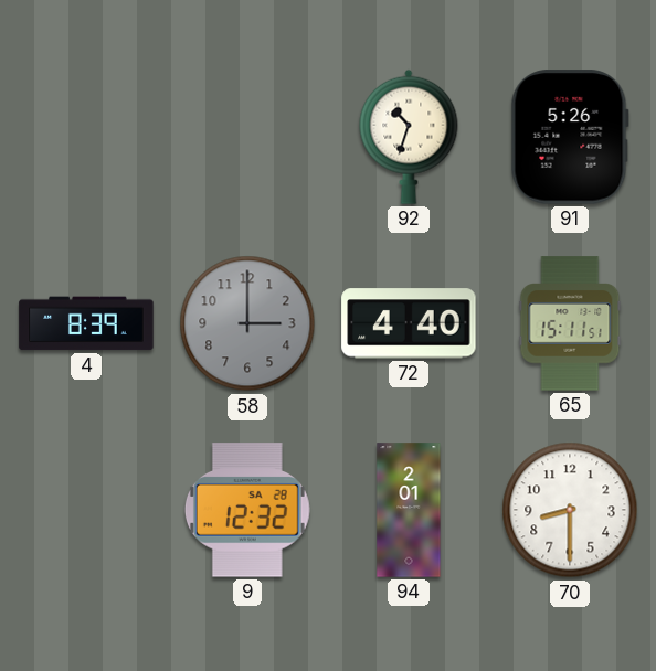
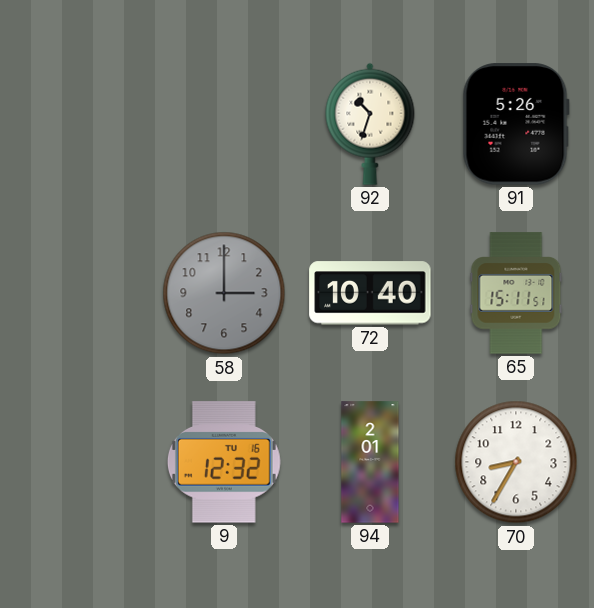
4: 8:39 -> none (86, 323)
72: 4:40 -> 10:40 (370, 293)
9 date: SA 28 -> TU 16 (224, 462)
70: 8:30 -> 8:35 (516, 462)
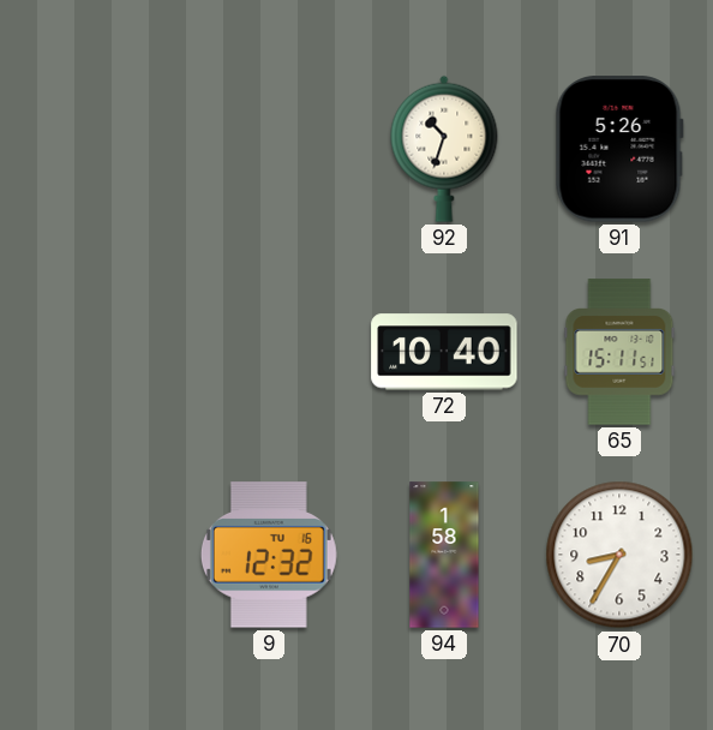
58: 3:00 -> none (224, 293)
94: 2:01 -> 1:58 (444, 555)
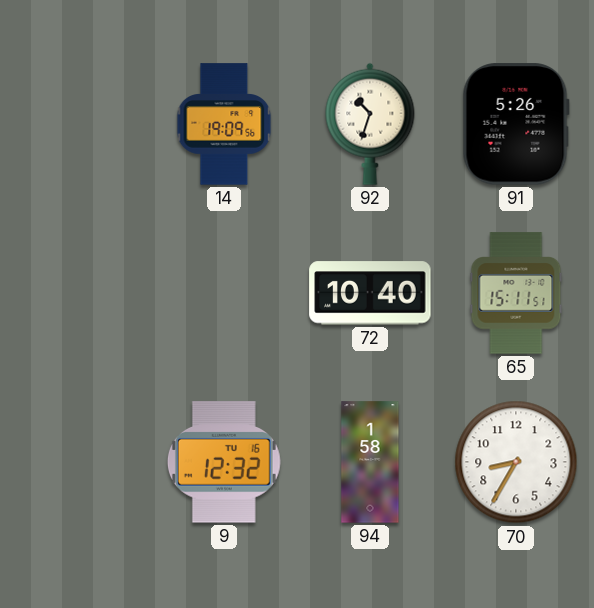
14: none -> 19:09 (224, 124)
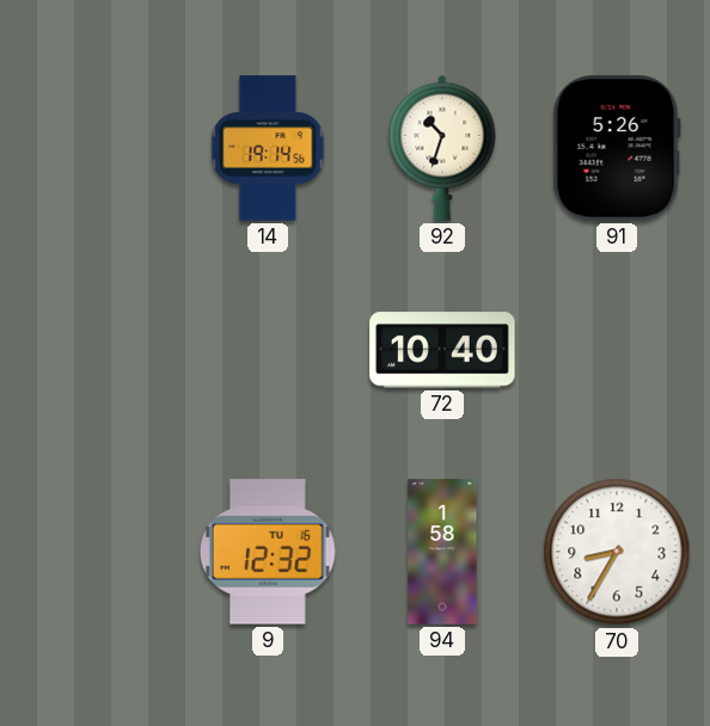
14: 19:09 -> 19:14 (268, 148)
65: 15:11 -> none (516, 293)
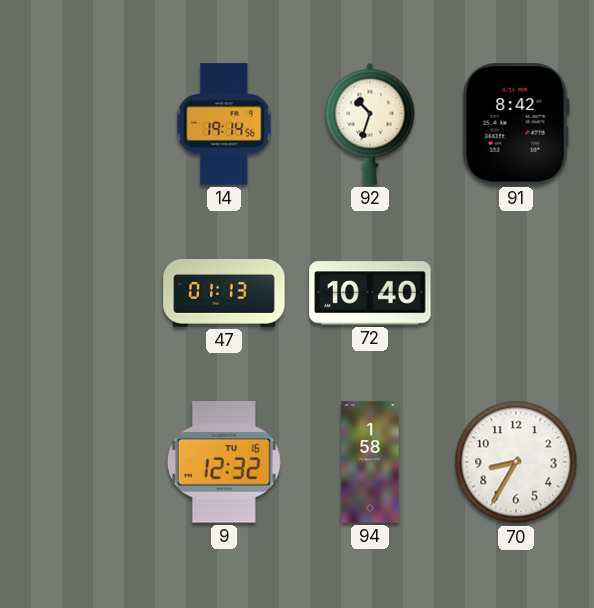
91: 5:26 -> 8:42 (516, 124)
47: none -> 01:13 (224, 293)
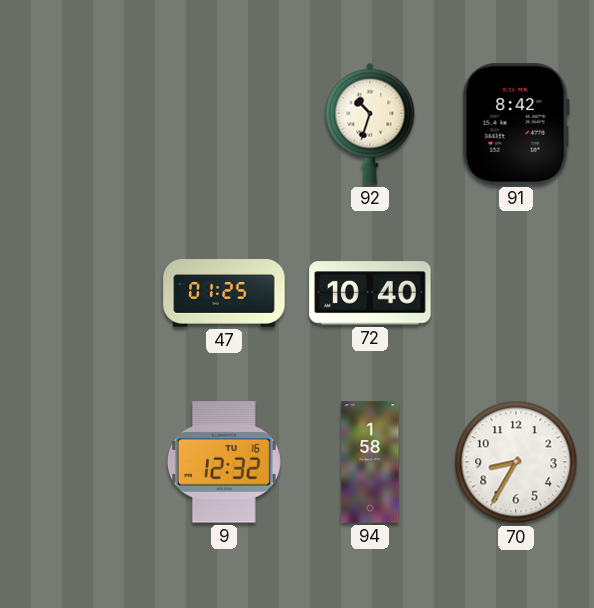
14: 19:14 -> none (224, 124)
47: 01:13 -> 01:25 (224, 293)
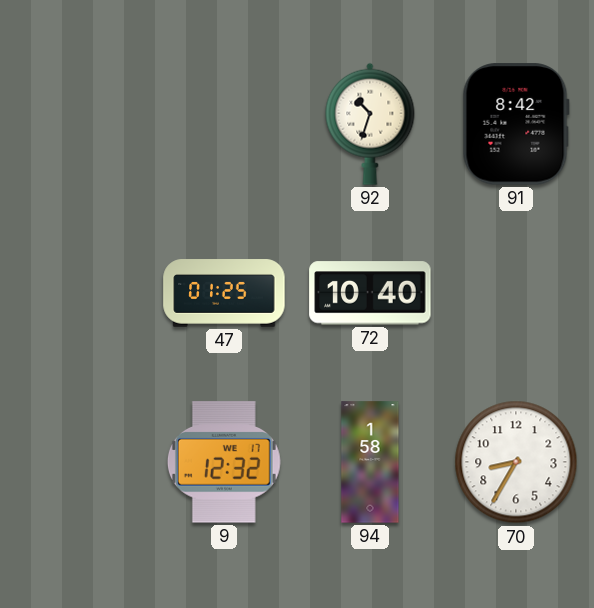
9 date: TU 16 -> WE 17 (224, 462)
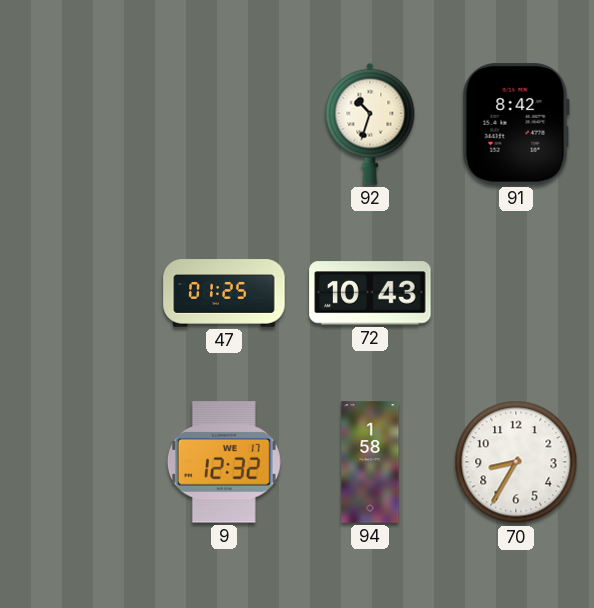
72: 10:40 -> 10:43 (370, 293)
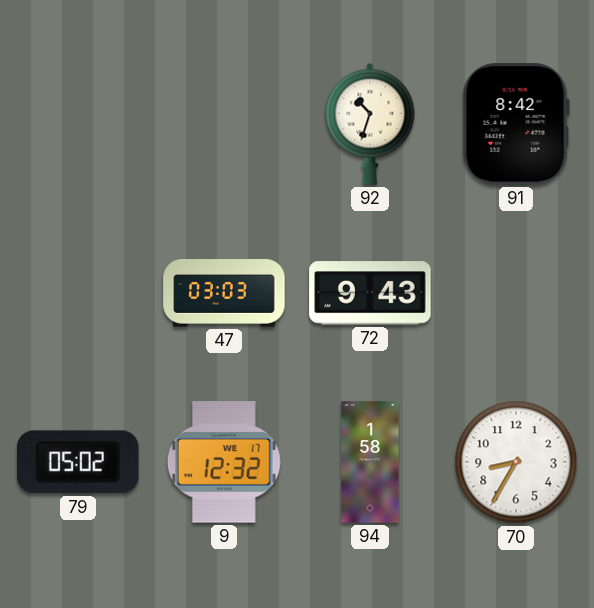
47: 01:25 -> 03:03 (224, 293)
72: 10:43 -> 9:43 (370, 293)
79: none -> 05:02 (79, 462)
